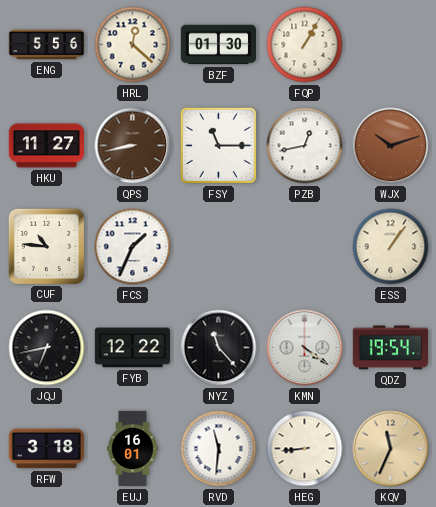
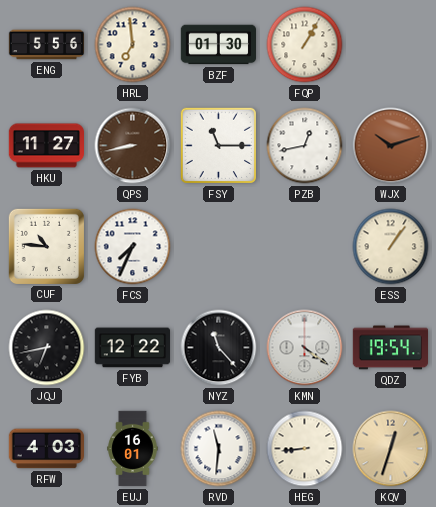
HRL: 12:22 -> 6:59 (133, 45)
FCS: 1:34 -> 7:34 (133, 247)
RFW: 3:18 -> 4:03 (46, 449)
KQV: 11:34 -> 12:33 (391, 449)
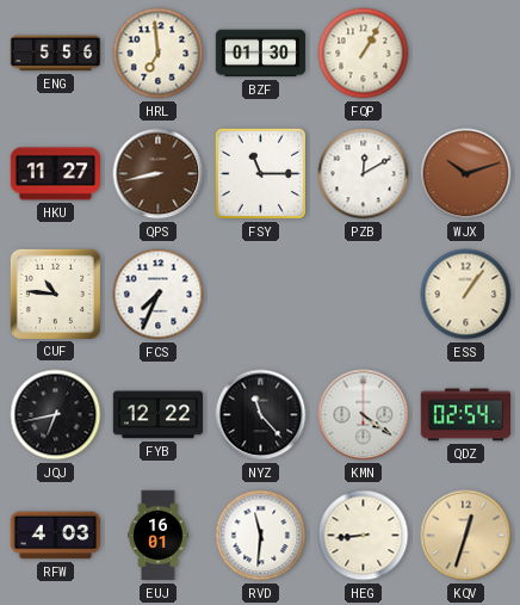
PZB: 12:43 -> 12:10 (364, 174)
QDZ: 19:54 -> 02:54 (465, 415)
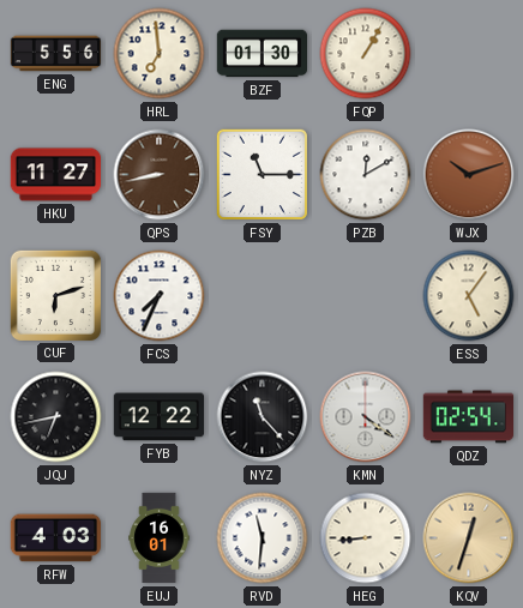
CUF: 10:46 -> 6:12 (55, 295)
ESS: 1:06 -> 5:06 (469, 296)
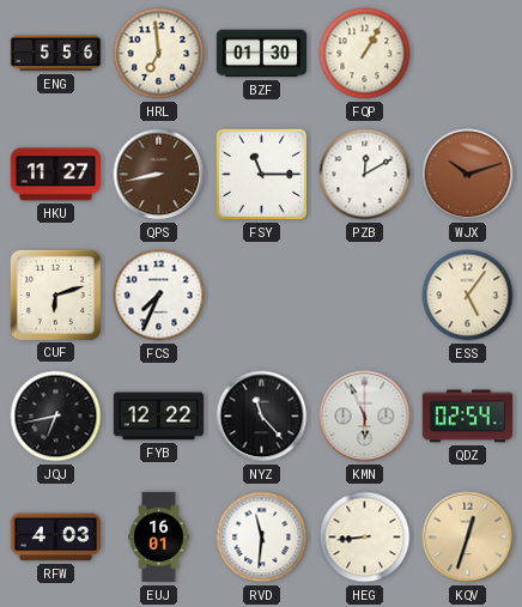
KMN: 4:21 -> 5:56 (365, 417)
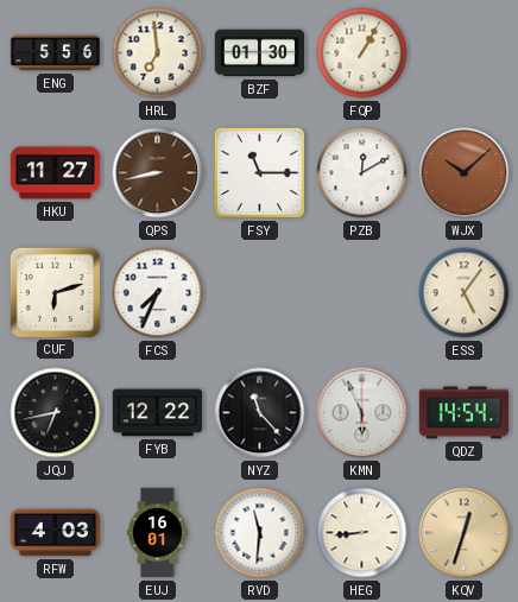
WJX: 10:12 -> 10:08 (465, 173)
QDZ: 02:54 -> 14:54 (463, 413)
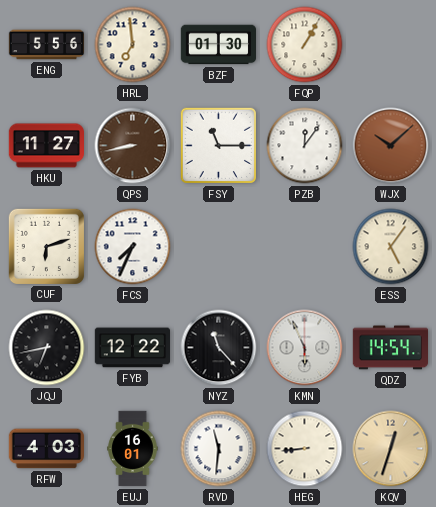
PZB: 12:10 -> 12:06 (305, 146)
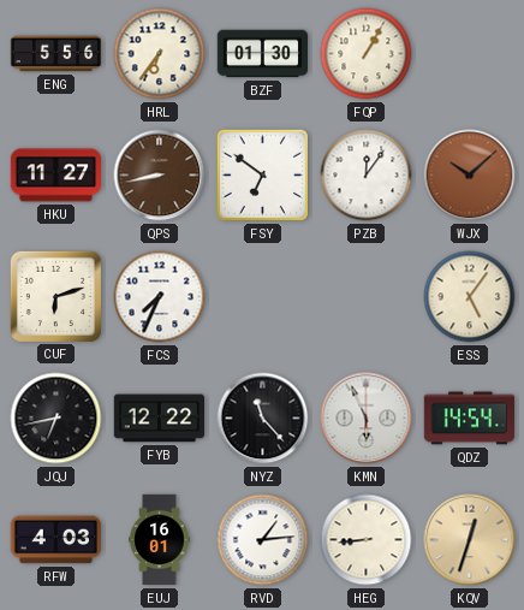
HRL: 6:59 -> 6:36 (160, 54)
FSY: 11:15 -> 6:51 (262, 176)
RVD: 11:31 -> 1:14 (263, 540)
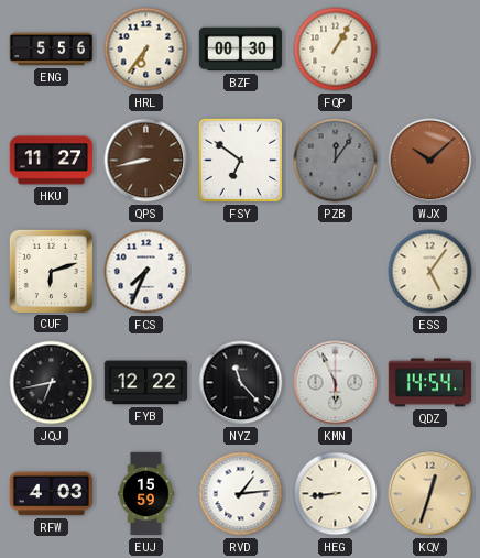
BZF: 01:30 -> 00:30 (240, 50)
PZB dial: white -> grey (336, 161)
EUJ: 16:01 -> 15:59 (146, 494)
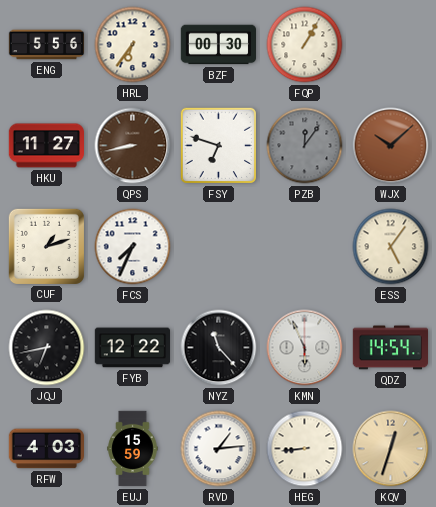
FSY: 6:51 -> 6:48 (218, 146)
CUF: 6:12 -> 1:12 (46, 246)
